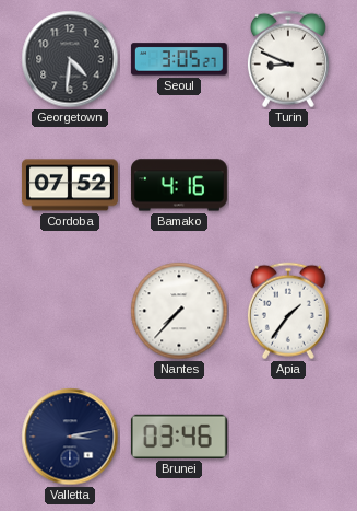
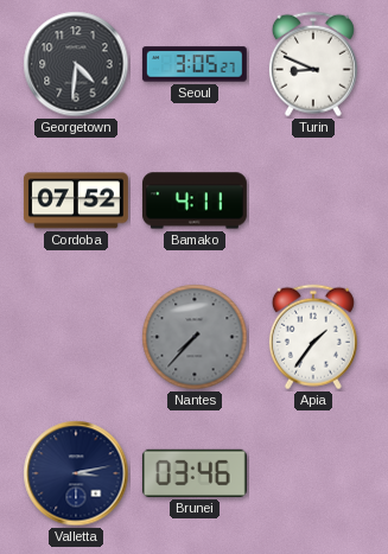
Bamako: 4:16 -> 4:11 (195, 200)
Nantes dial: white -> grey (195, 337)
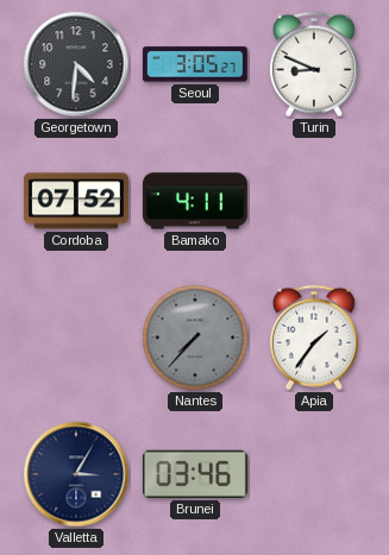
Valletta: 3:13 -> 3:05 (76, 474)
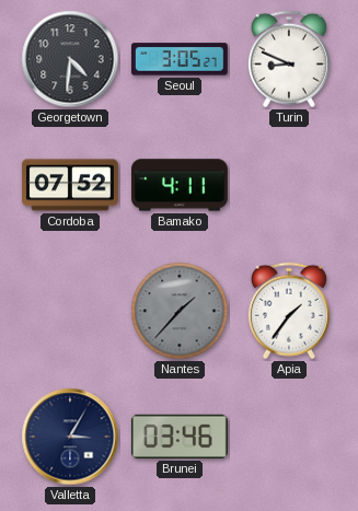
Nantes: 7:37 -> 1:37 (180, 311)
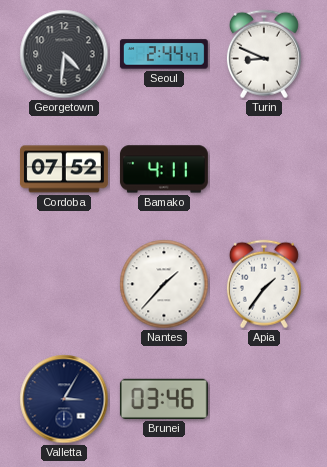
Seoul: 3:05 -> 2:44 (164, 54)
Nantes dial: grey -> white (164, 284)
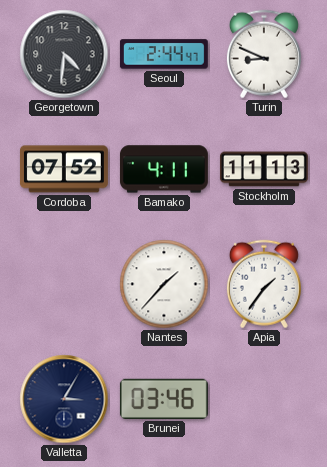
Stockholm: none -> 11:13 (264, 169)
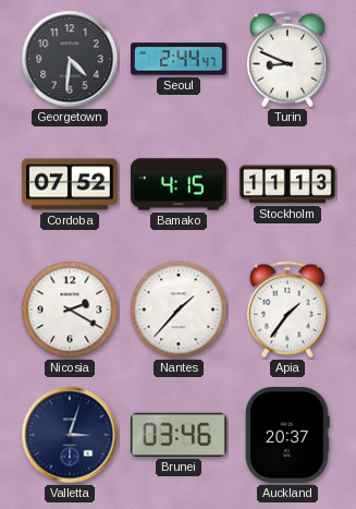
Bamako: 4:11 -> 4:15 (179, 184)
Nicosia: none -> 2:20 (70, 310)
Valletta: 3:05 -> 3:03 (70, 435)
Auckland: none -> 20:37 (289, 435)
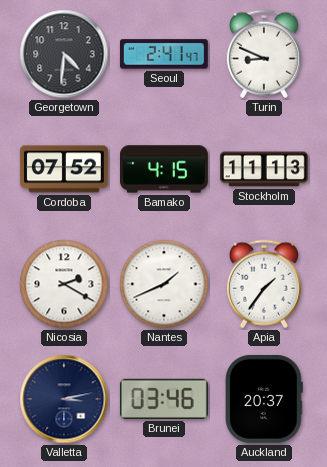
Seoul: 2:44 -> 2:41 (164, 54)
Nantes: 1:37 -> 1:41 (164, 284)
Valletta: 3:03 -> 3:13 (64, 399)
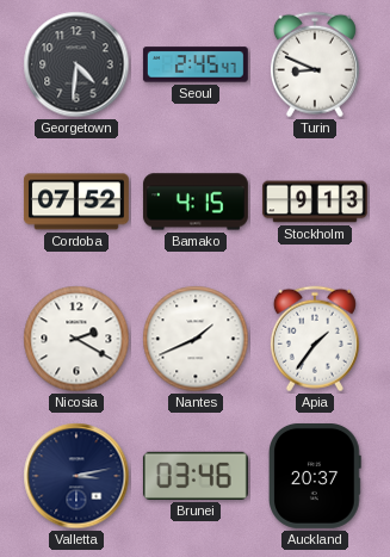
Seoul: 2:41 -> 2:45 (196, 64)
Stockholm: 11:13 -> 9:13 (315, 202)
